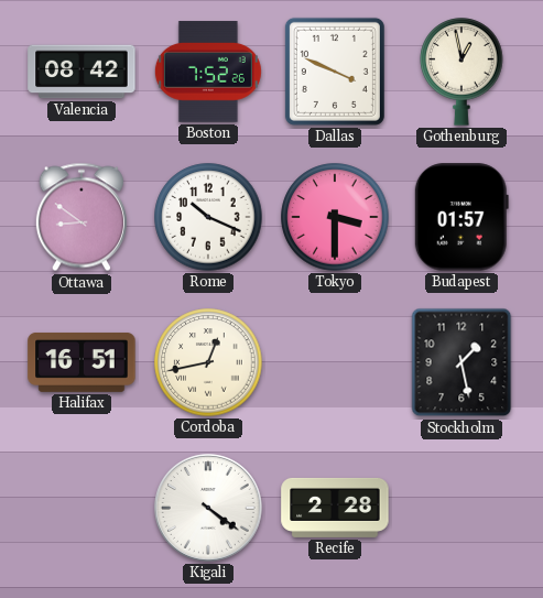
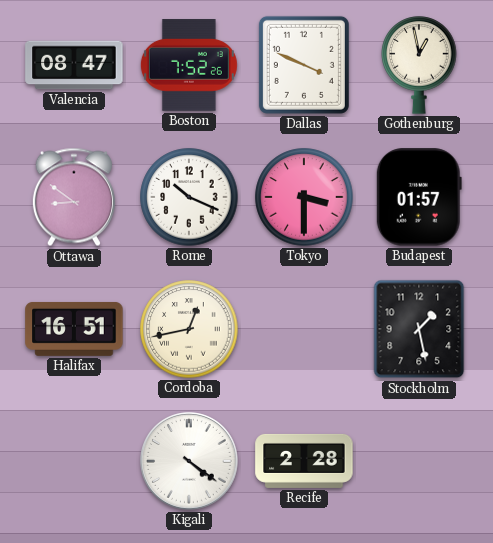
Valencia: 08:42 -> 08:47 (74, 65)
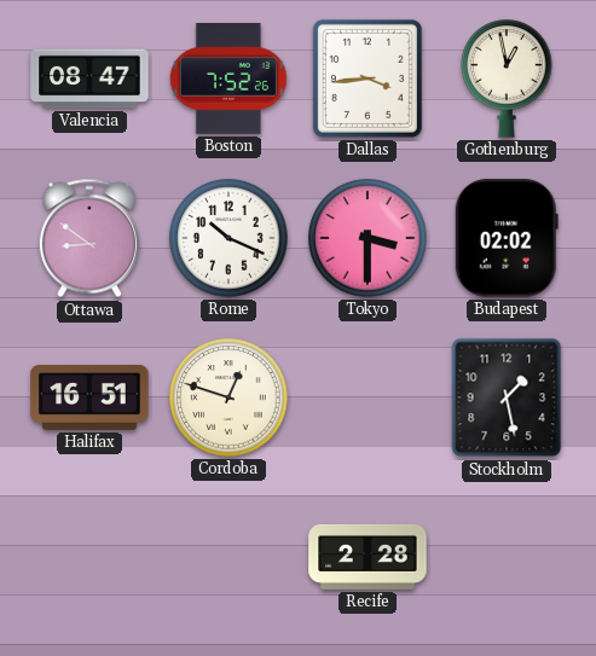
Dallas: 3:49 -> 3:44 (368, 79)
Budapest: 01:57 -> 02:02 (507, 238)
Cordoba: 12:43 -> 12:48 (228, 397)
Kigali: 4:21 -> none (190, 462)
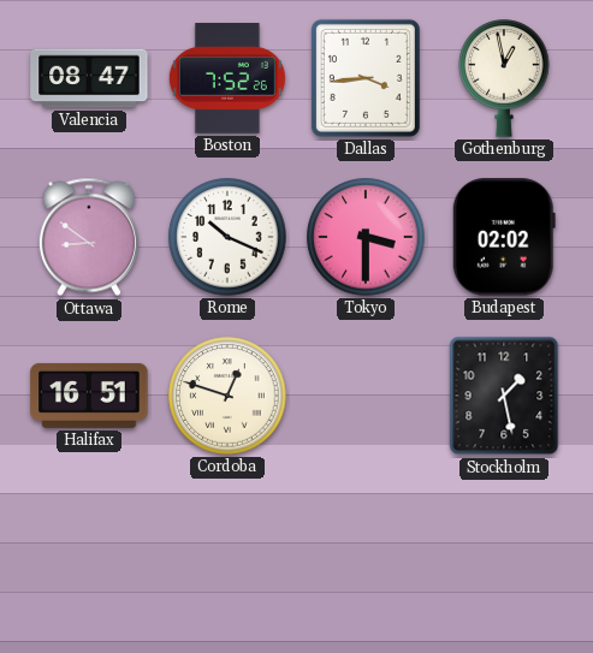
Recife: 2:28 -> none (368, 557)
